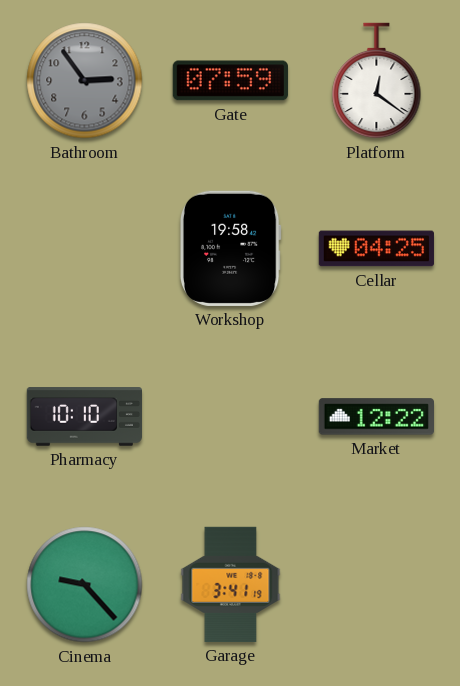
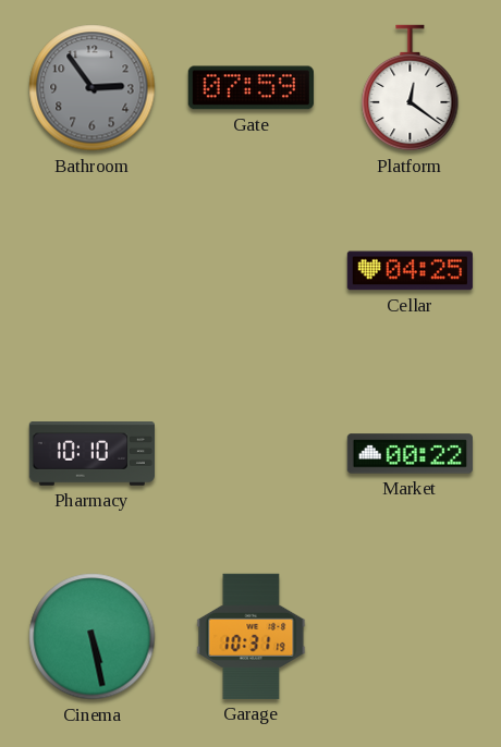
Workshop: 19:58 -> none (230, 248)
Market: 12:22 -> 00:22 (410, 454)
Cinema: 9:23 -> 5:28 (93, 637)
Garage: 3:41 -> 10:31 (252, 636)
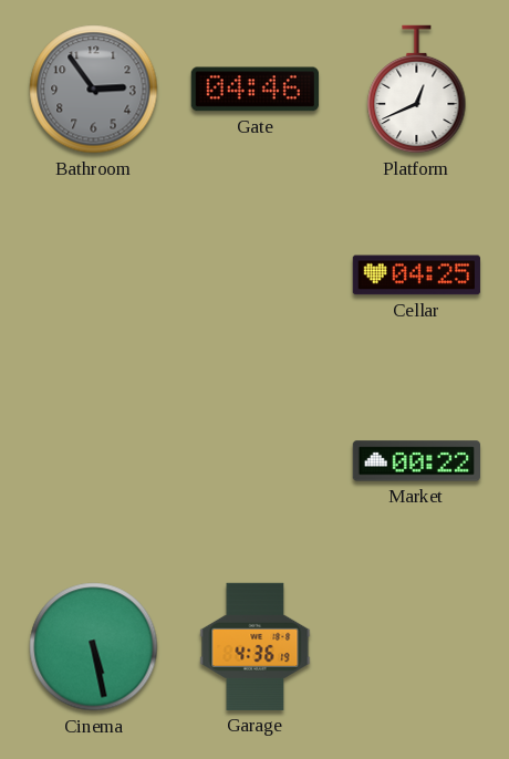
Gate: 07:59 -> 04:46 (254, 90)
Platform: 12:21 -> 12:41 (417, 90)
Pharmacy: 10:10 -> none (91, 454)
Garage: 10:31 -> 4:36 (256, 646)
